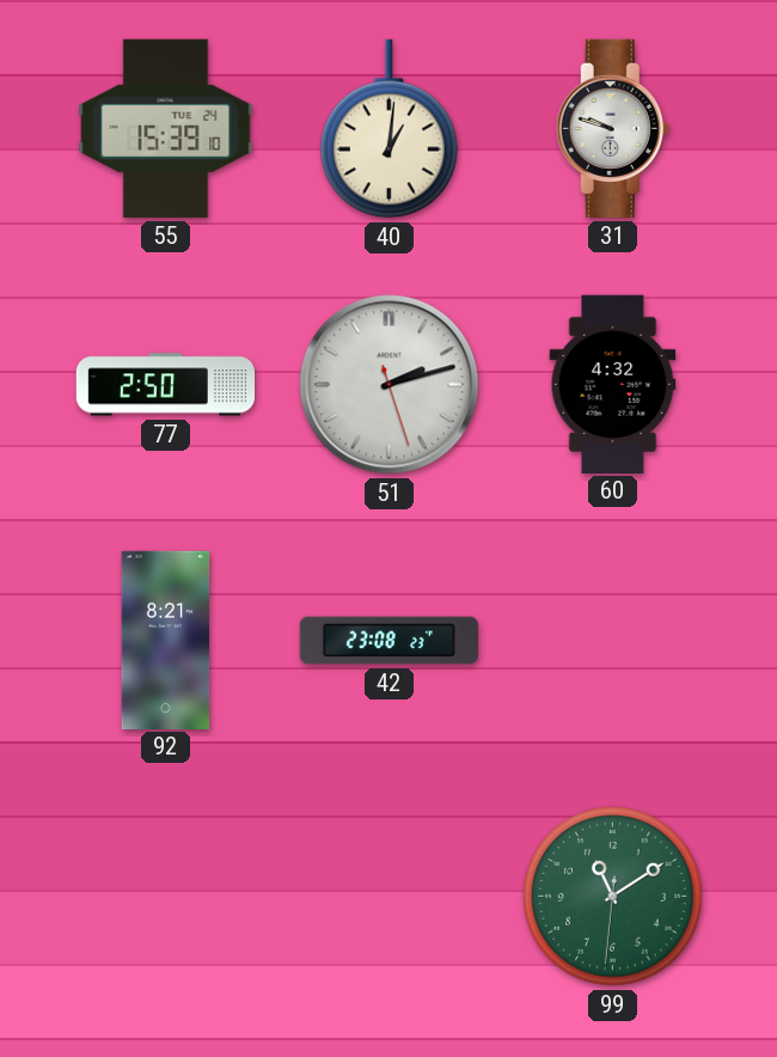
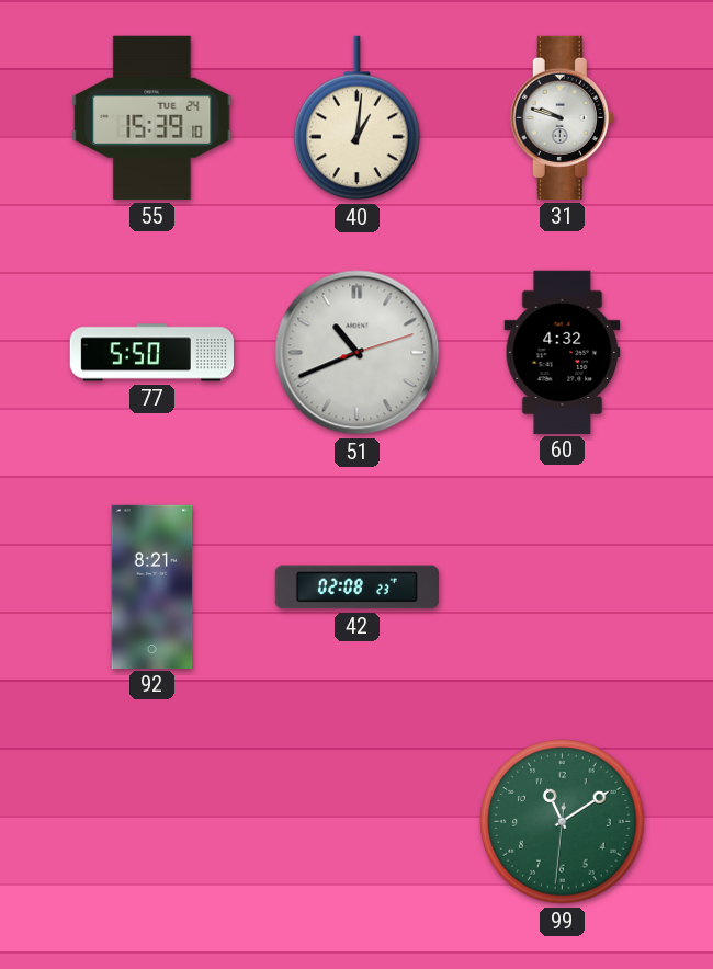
77: 2:50 -> 5:50 (151, 353)
51: 2:12 -> 10:41 (358, 353)
42: 23:08 -> 02:08 (356, 588)
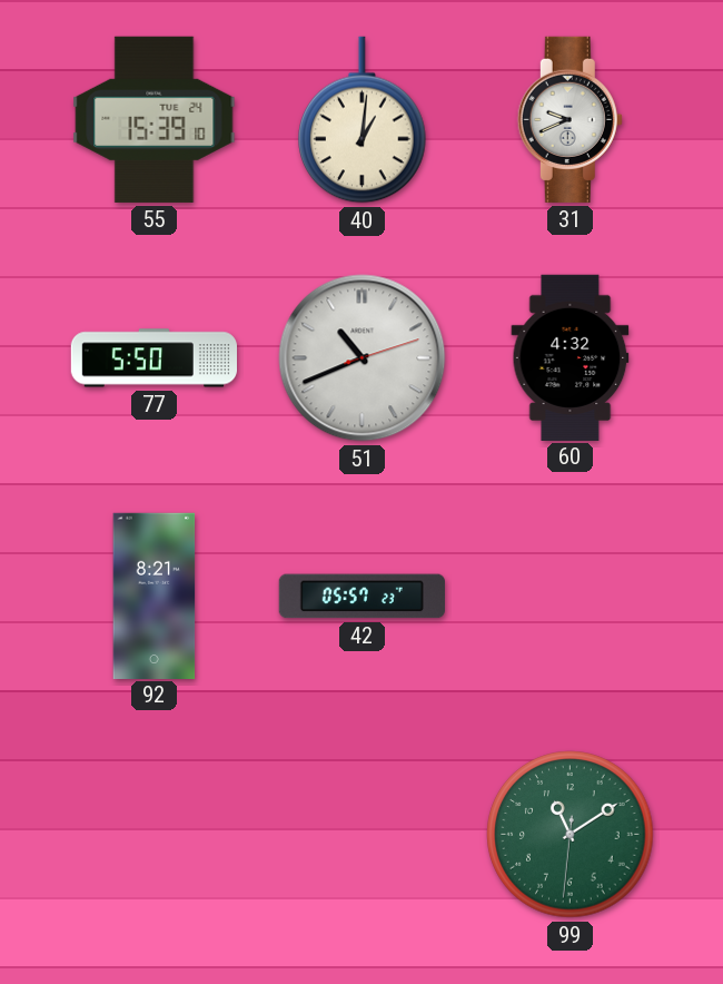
31: 9:48 -> 9:41 (570, 119)
42: 02:08 -> 05:57 (361, 597)
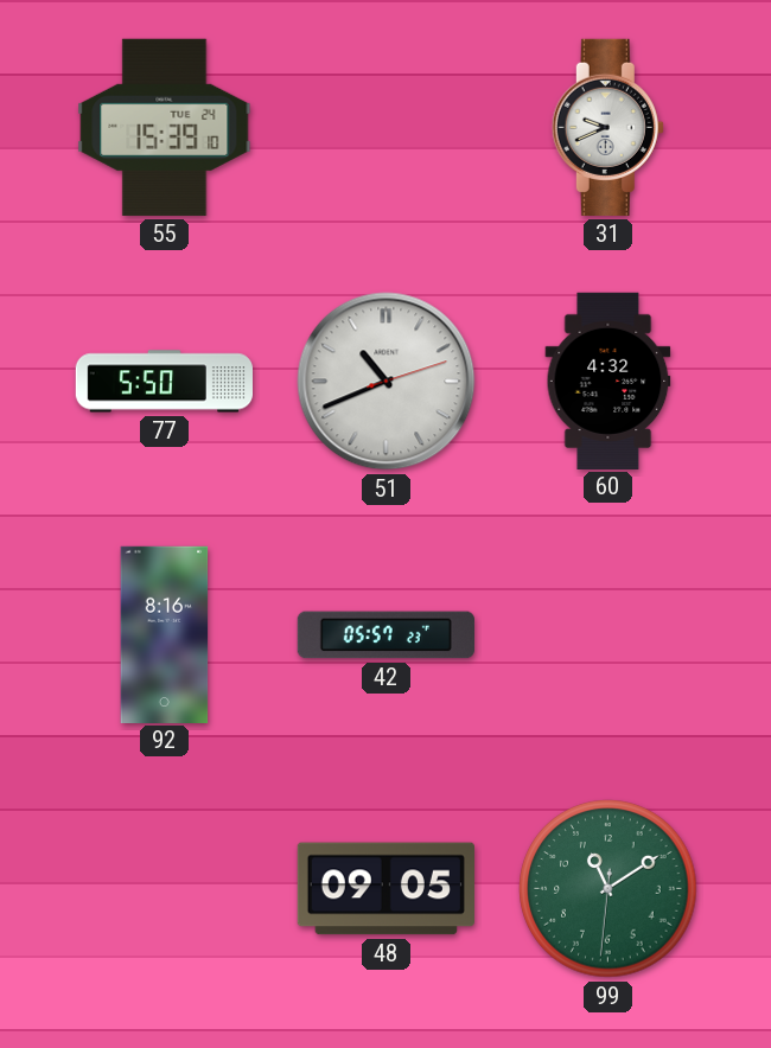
40: 1:01 -> none (363, 120)
92: 8:21 -> 8:16 (165, 634)
48: none -> 09:05 (385, 889)
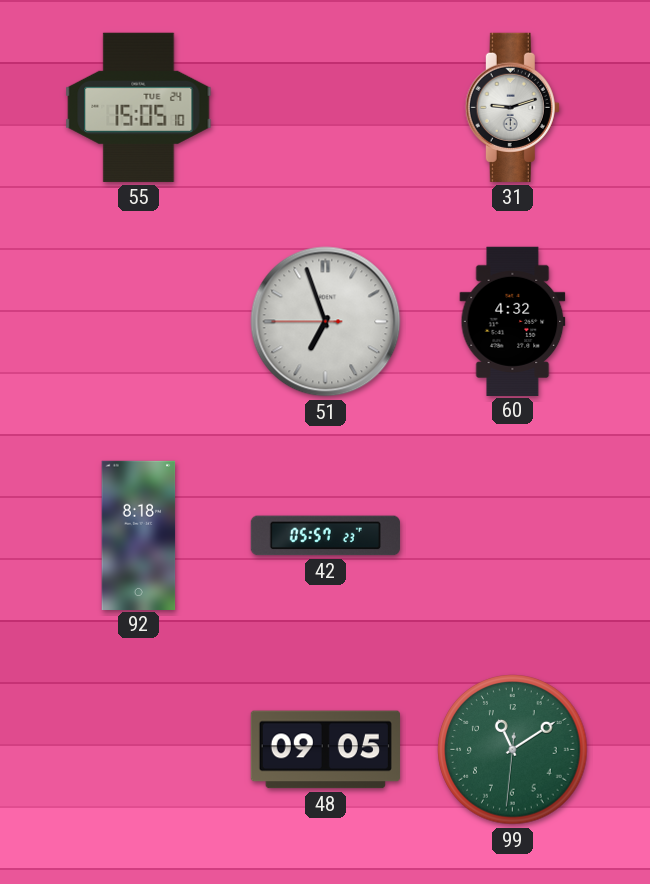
55: 15:39 -> 15:05 (139, 107)
31: 9:41 -> 9:12 (512, 107)
77: 5:50 -> none (164, 382)
51: 10:41 -> 6:56 (326, 322)
92: 8:16 -> 8:18 (139, 535)
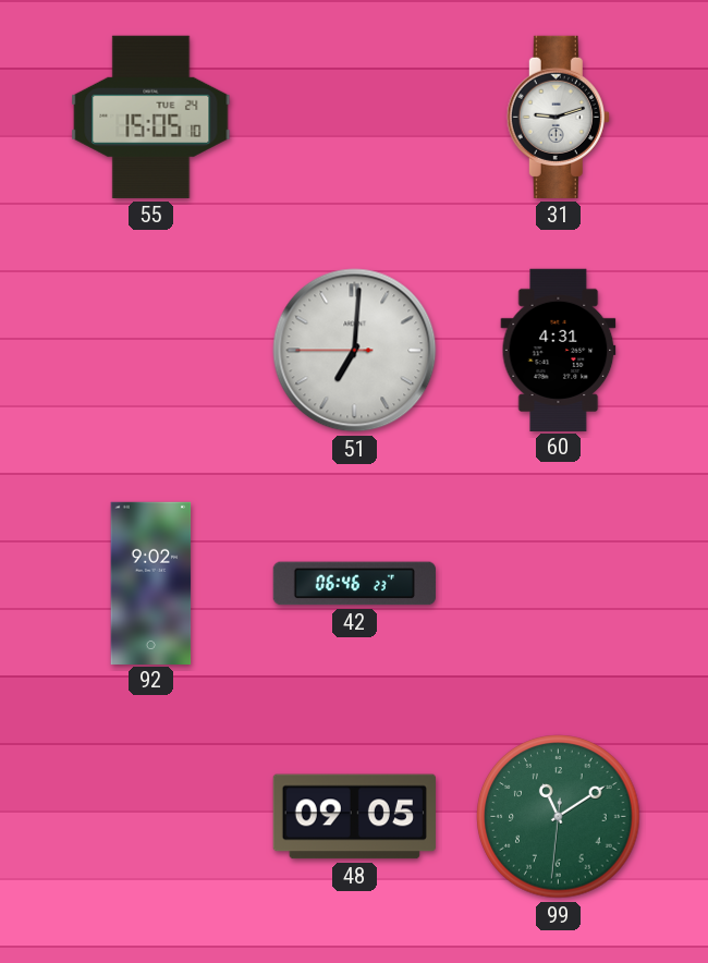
51: 6:56 -> 7:00 (355, 351)
60: 4:32 -> 4:31 (559, 350)
92: 8:18 -> 9:02 (151, 583)
42: 05:57 -> 06:46 (354, 584)
